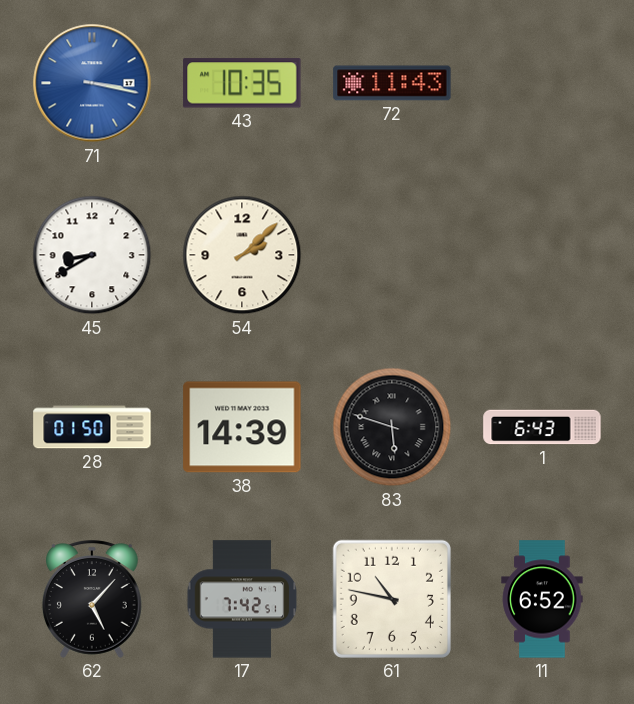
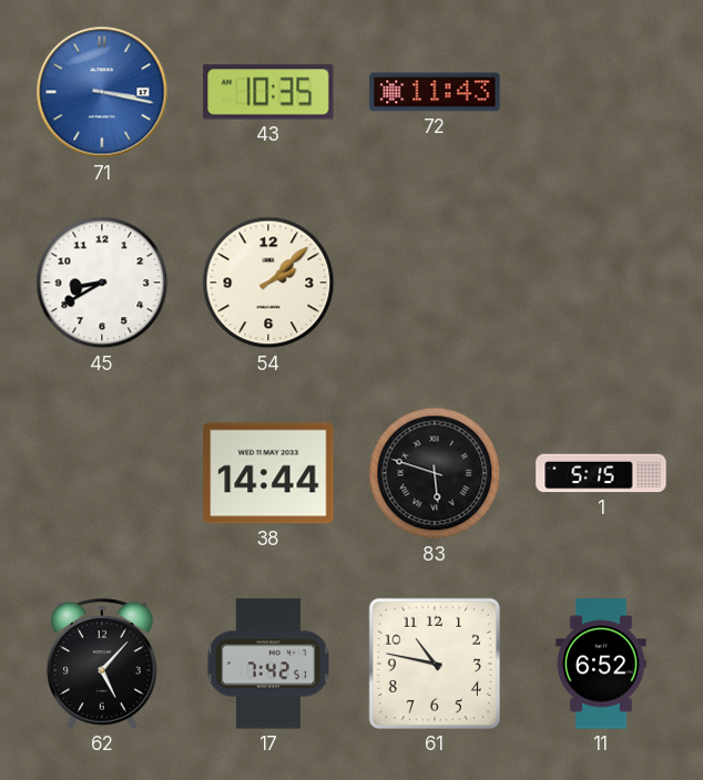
28: 01:50 -> none (92, 427)
38: 14:39 -> 14:44 (268, 473)
1: 6:43 -> 5:15 (601, 473)
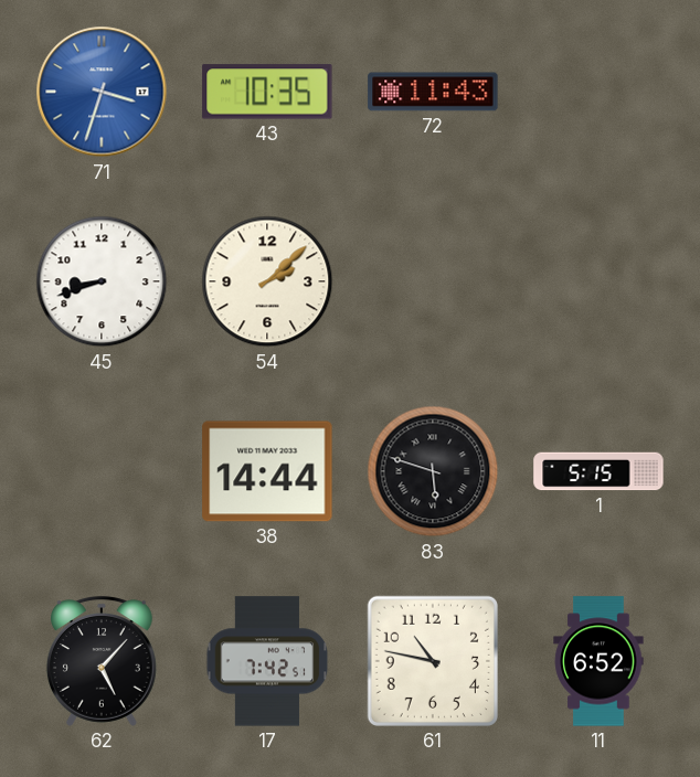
71: 3:17 -> 3:33 (102, 92)
45: 8:40 -> 8:42 (102, 281)
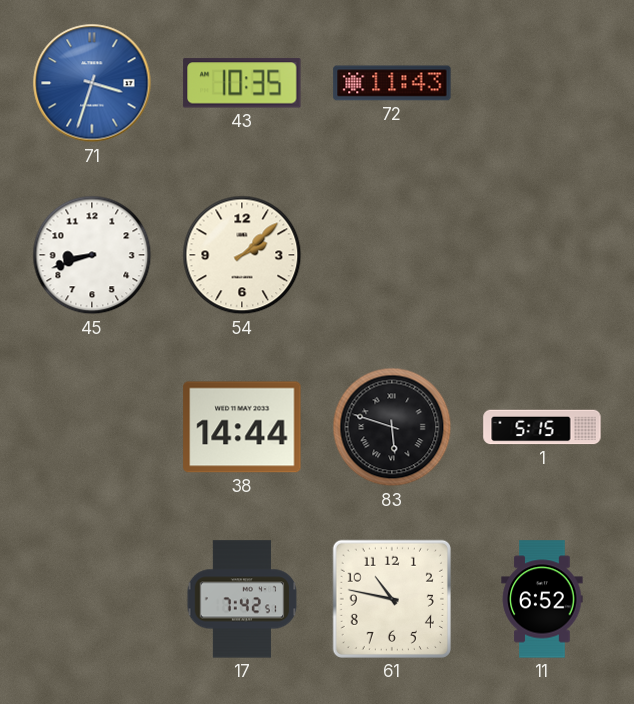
62: 5:07 -> none (102, 661)
